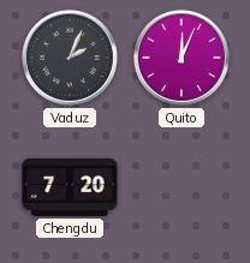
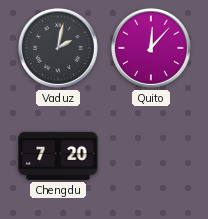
Vaduz: 2:04 -> 2:02 (58, 48)
Quito: 12:04 -> 12:07 (151, 48)
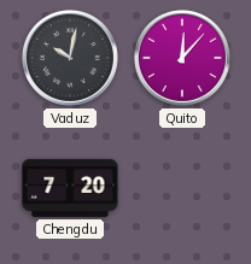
Vaduz: 2:02 -> 10:02 (70, 58)
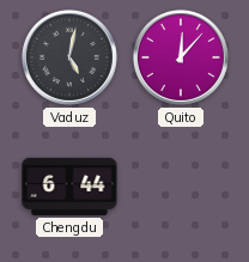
Vaduz: 10:02 -> 5:02 (69, 57)
Chengdu: 7:20 -> 6:44 (69, 187)
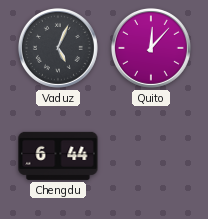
Vaduz: 5:02 -> 5:04 (58, 48)
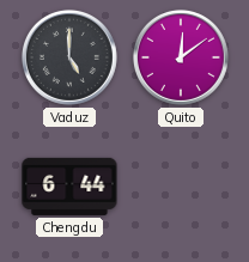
Vaduz: 5:04 -> 5:00 (69, 57)
Quito: 12:07 -> 12:09 (181, 57)
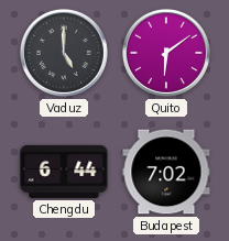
Quito: 12:09 -> 6:09 (166, 53)
Budapest: none -> 7:02 (166, 172)
